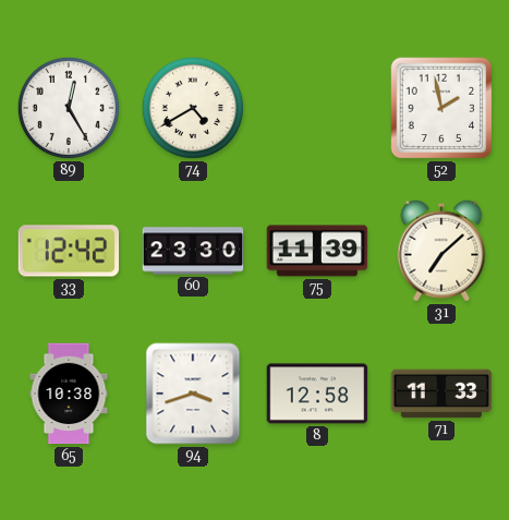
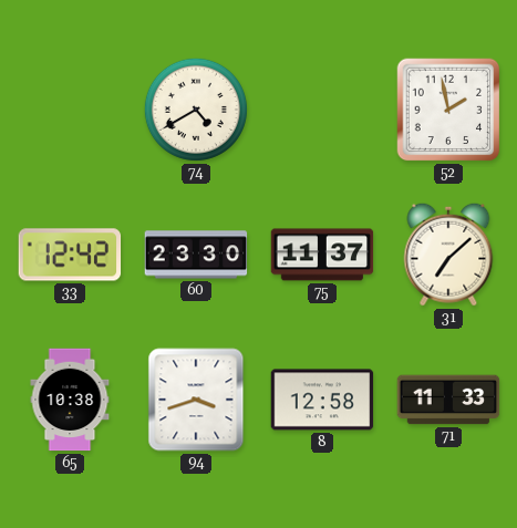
89: 12:25 -> none (69, 108)
75: 11:39 -> 11:37 (322, 255)
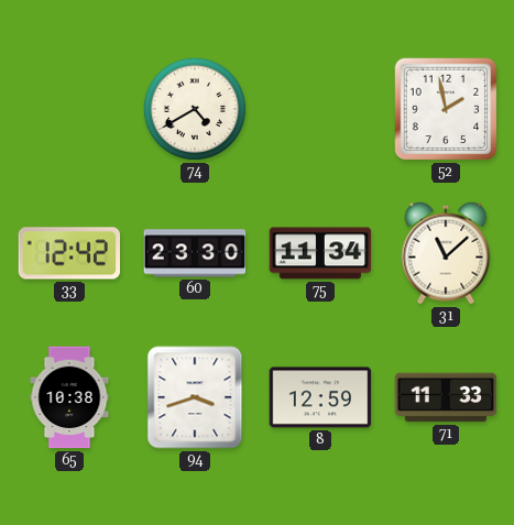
75: 11:37 -> 11:34 (320, 253)
31: 7:08 -> 11:08 (446, 253)
8: 12:58 -> 12:59 (320, 397)
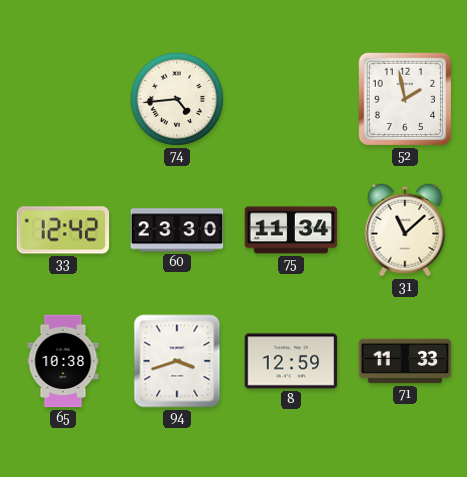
74: 4:40 -> 4:44 (177, 99)
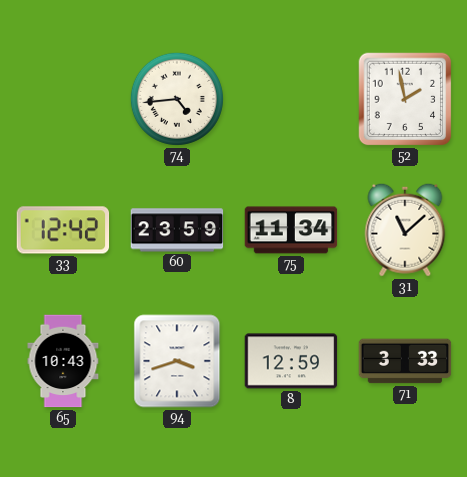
60: 23:30 -> 23:59 (177, 230)
65: 10:38 -> 10:43 (63, 361)
71: 11:33 -> 3:33 (405, 361)
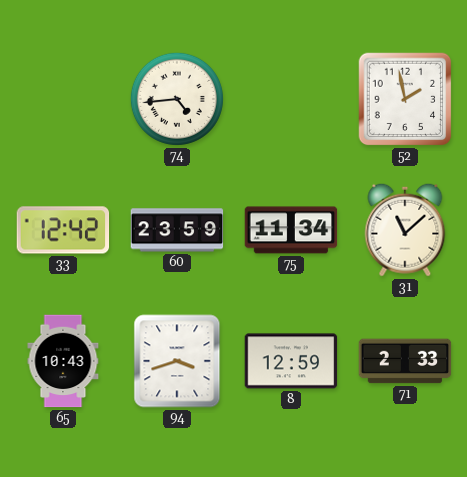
71: 3:33 -> 2:33 (405, 361)
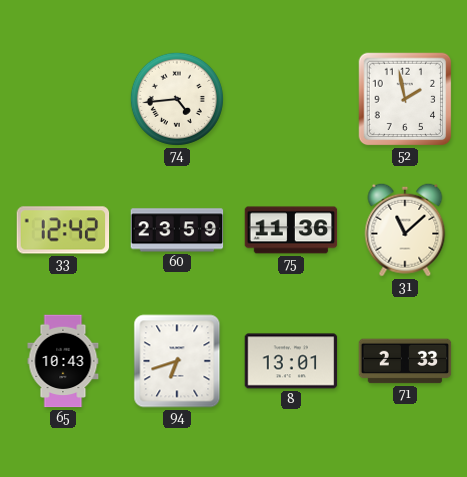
75: 11:34 -> 11:36 (291, 230)
94: 3:42 -> 6:42 (177, 361)
8: 12:59 -> 13:01 (291, 361)
